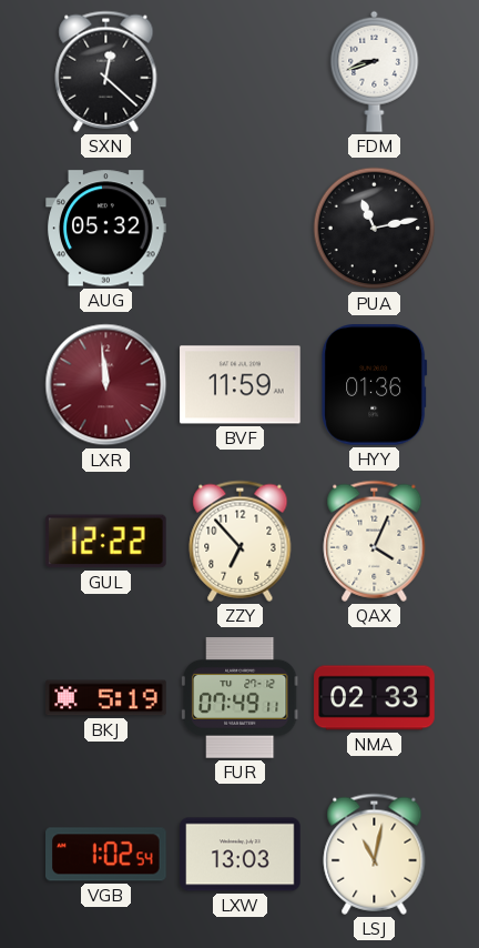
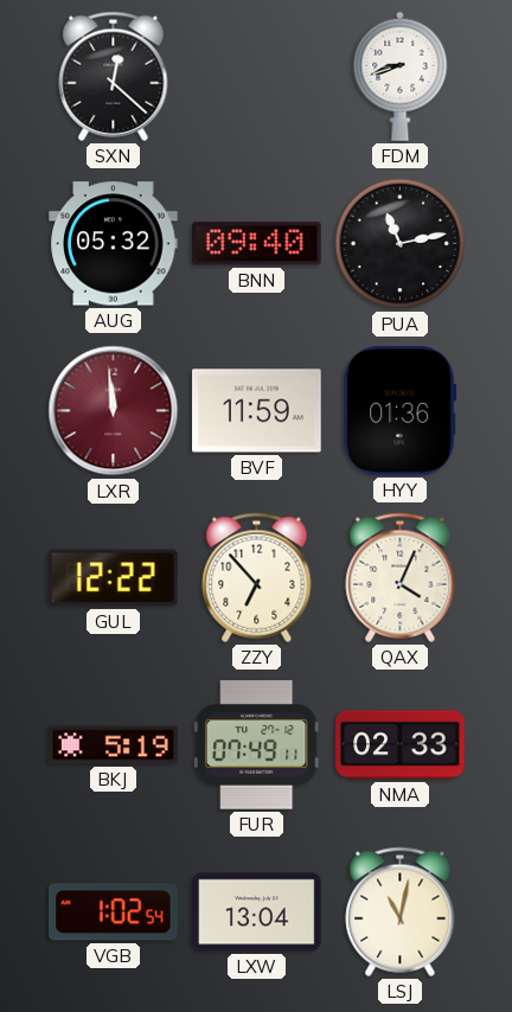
BNN: none -> 09:40 (257, 244)
LXW: 13:03 -> 13:04 (257, 912)
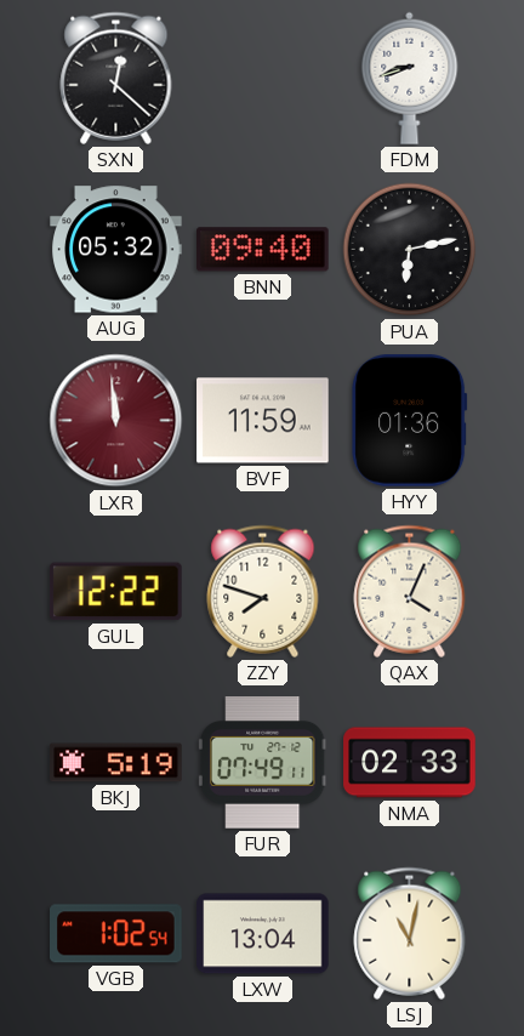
PUA: 11:13 -> 6:13 (410, 250)
ZZY: 6:53 -> 7:48 (263, 591)
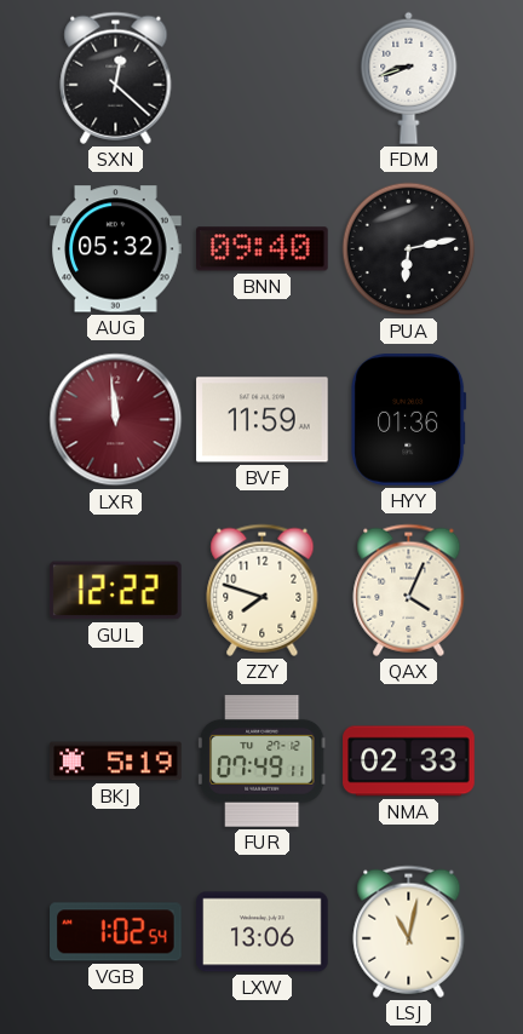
LXW: 13:04 -> 13:06 (263, 932)
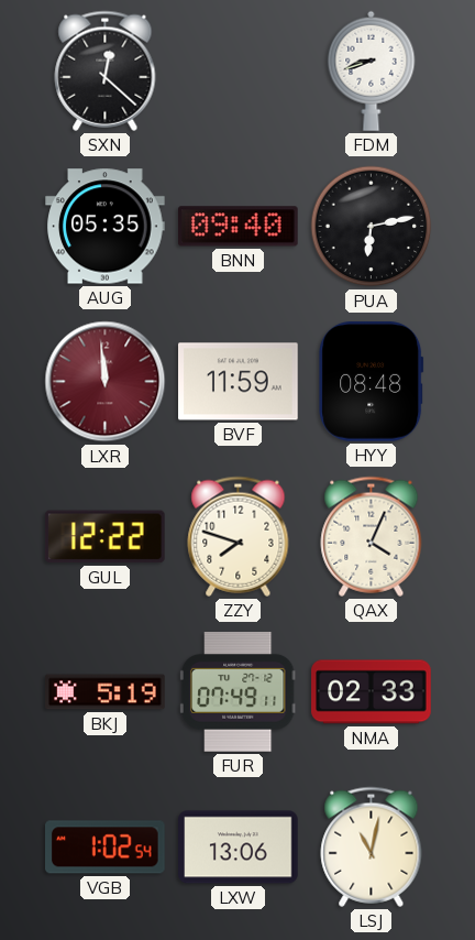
AUG: 05:32 -> 05:35 (106, 227)
HYY: 01:36 -> 08:48 (372, 382)
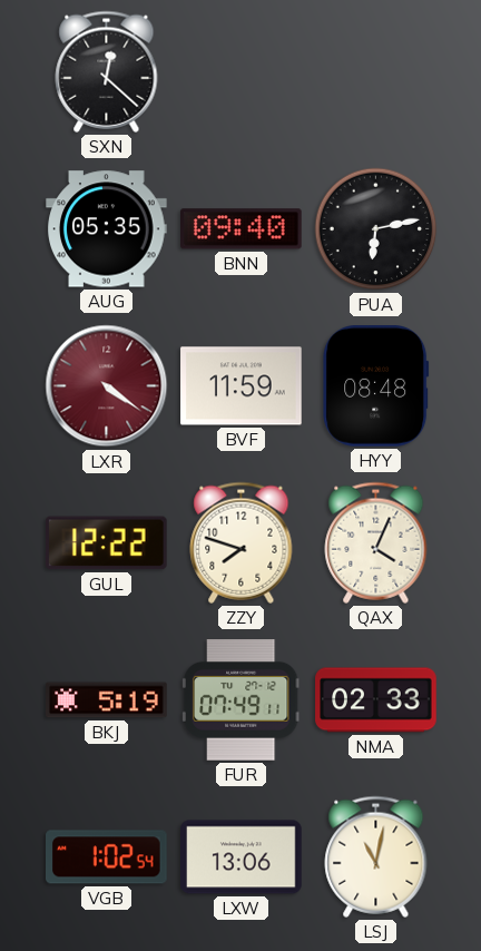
FDM: 8:42 -> none (372, 70)
LXR: 11:59 -> 4:21 (107, 386)
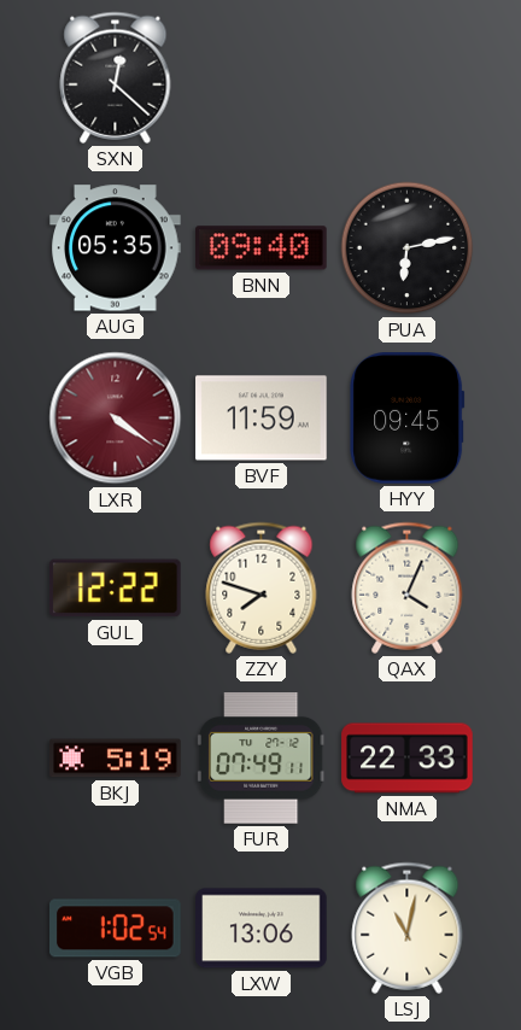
HYY: 08:48 -> 09:45 (408, 419)
NMA: 02:33 -> 22:33 (408, 759)
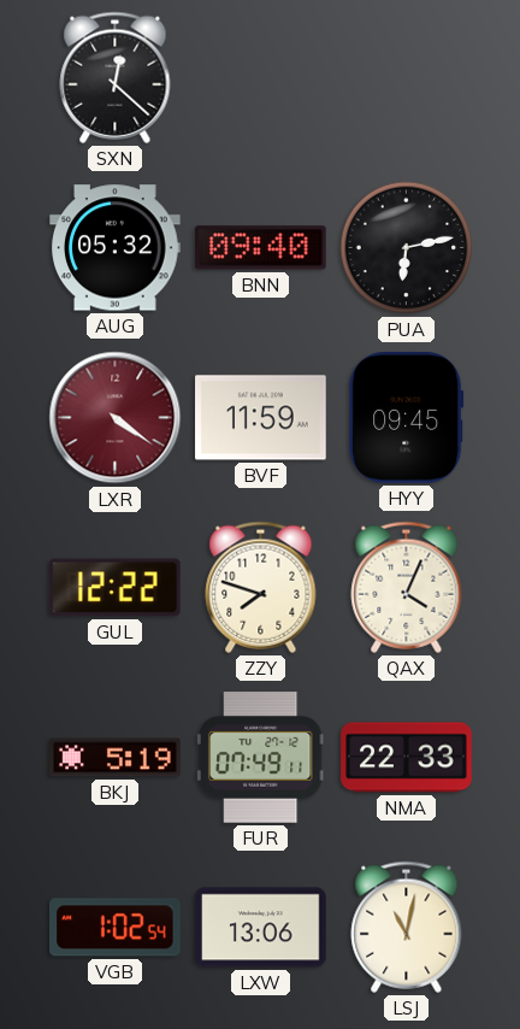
AUG: 05:35 -> 05:32 (116, 248)
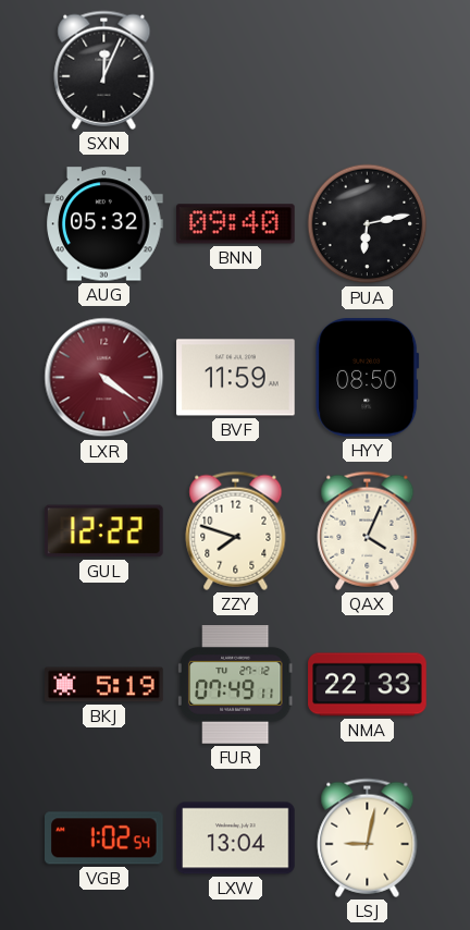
SXN: 12:22 -> 12:04 (104, 70)
HYY: 09:45 -> 08:50 (368, 378)
LXW: 13:06 -> 13:04 (236, 839)
LSJ: 11:02 -> 9:02 (368, 837)
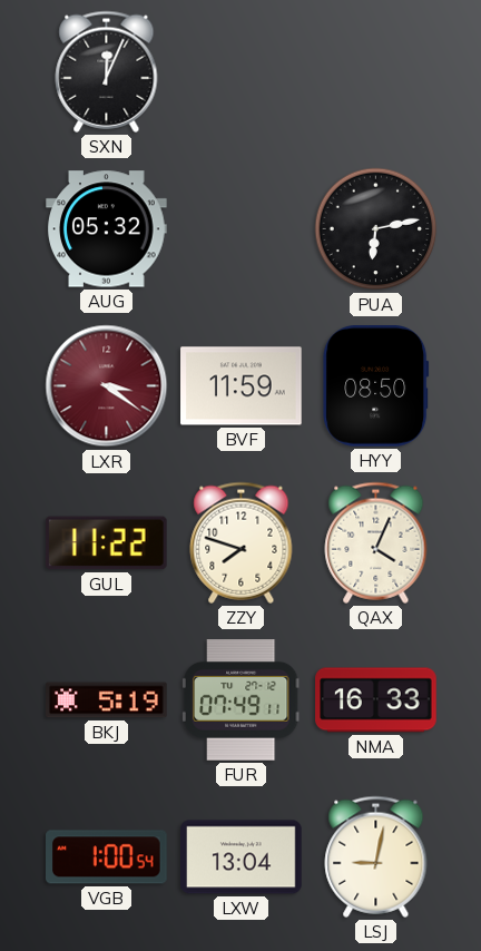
BNN: 09:40 -> none (236, 224)
LXR: 4:21 -> 3:21 (107, 386)
GUL: 12:22 -> 11:22 (107, 543)
NMA: 22:33 -> 16:33 (376, 700)
VGB: 1:02 -> 1:00 (107, 857)
